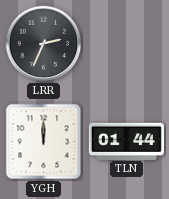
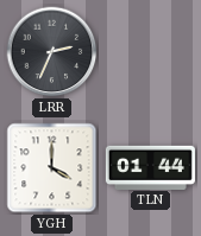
YGH: 12:00 -> 4:00 (52, 168)
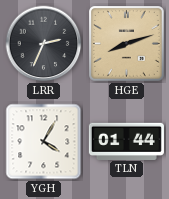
HGE: none -> 8:12 (127, 44)
YGH: 4:00 -> 4:05 (44, 142)
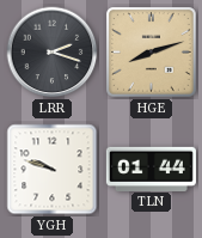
LRR: 2:34 -> 2:18 (53, 53)
YGH: 4:05 -> 9:48 (53, 170)
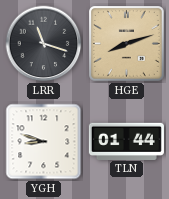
LRR: 2:18 -> 11:18 (44, 44)
YGH: 9:48 -> 8:48 (44, 142)
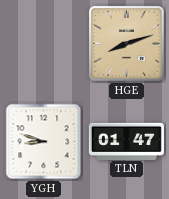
LRR: 11:18 -> none (44, 44)
TLN: 01:44 -> 01:47 (126, 141)
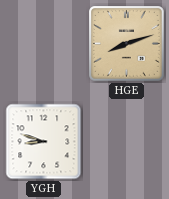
TLN: 01:47 -> none (126, 141)
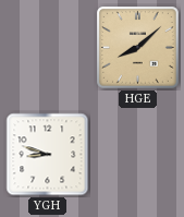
HGE: 8:12 -> 8:08 (138, 48)
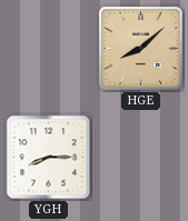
YGH: 8:48 -> 8:15 (49, 158)
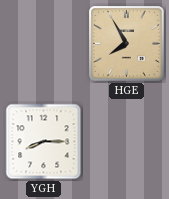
HGE: 8:08 -> 7:55 (127, 44)
